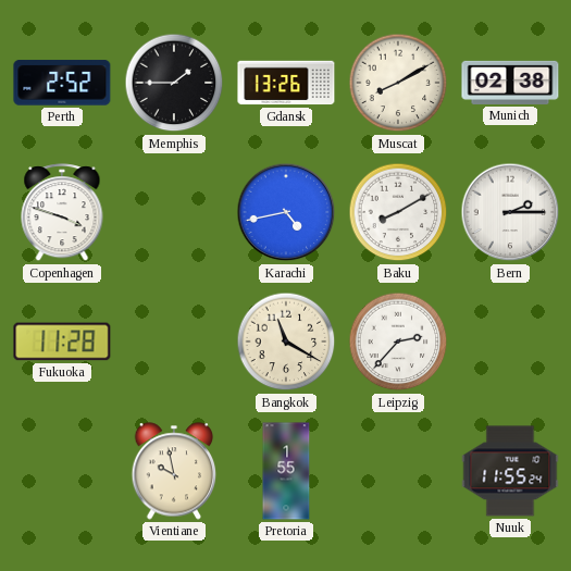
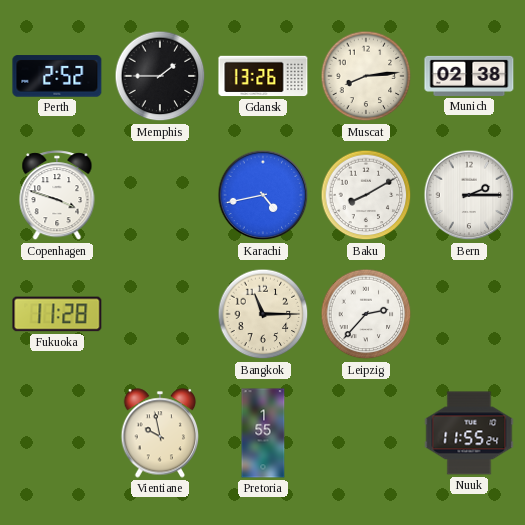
Muscat: 8:10 -> 8:14 (366, 76)
Bangkok: 11:20 -> 11:15 (263, 314)
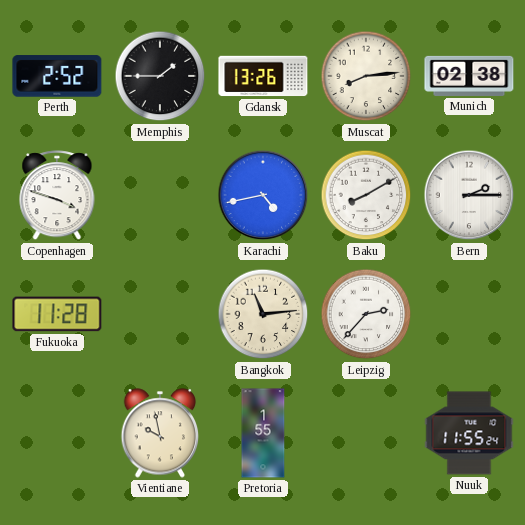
Bangkok: 11:15 -> 11:14 (263, 314)
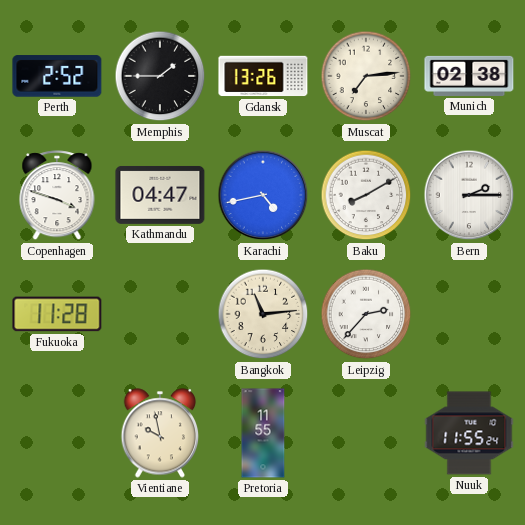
Muscat: 8:14 -> 7:14 (366, 76)
Kathmandu: none -> 04:47 (160, 195)
Pretoria: 1:55 -> 11:55 (263, 433)
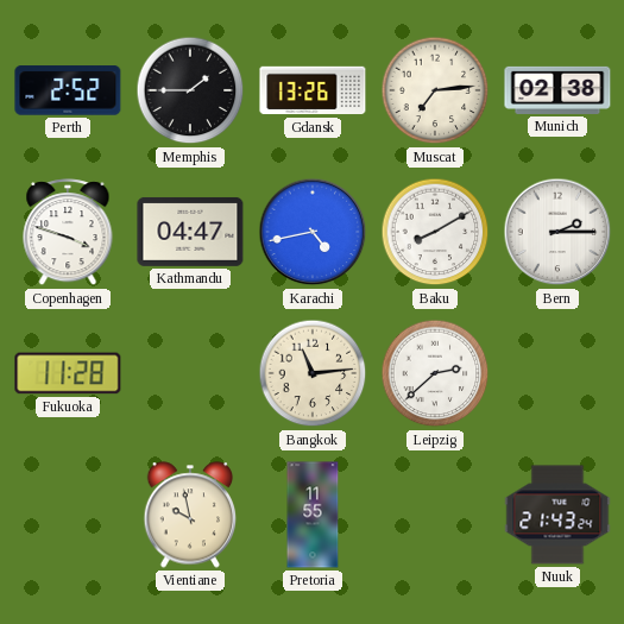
Leipzig: 2:37 -> 2:38 (435, 373)
Nuuk: 11:55 -> 21:43 (557, 515)
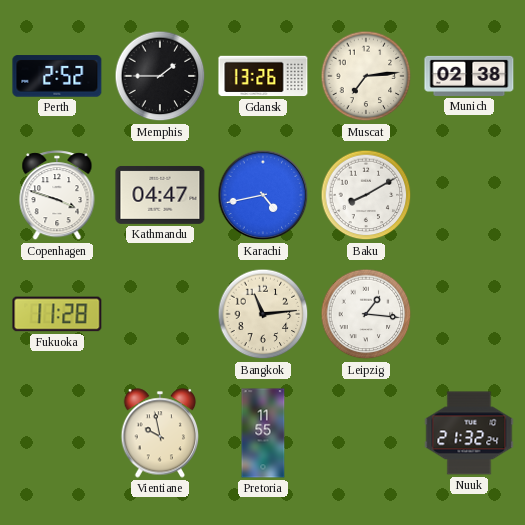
Bern: 2:15 -> none (557, 232)
Leipzig: 2:38 -> 1:16 (366, 314)
Nuuk: 21:43 -> 21:32 (469, 433)
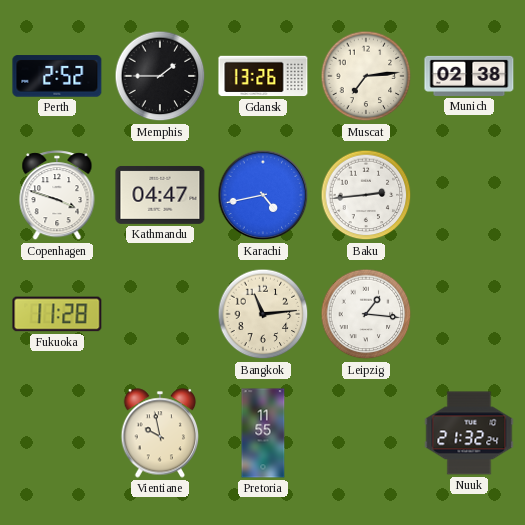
Baku: 8:10 -> 2:44 (366, 195)
